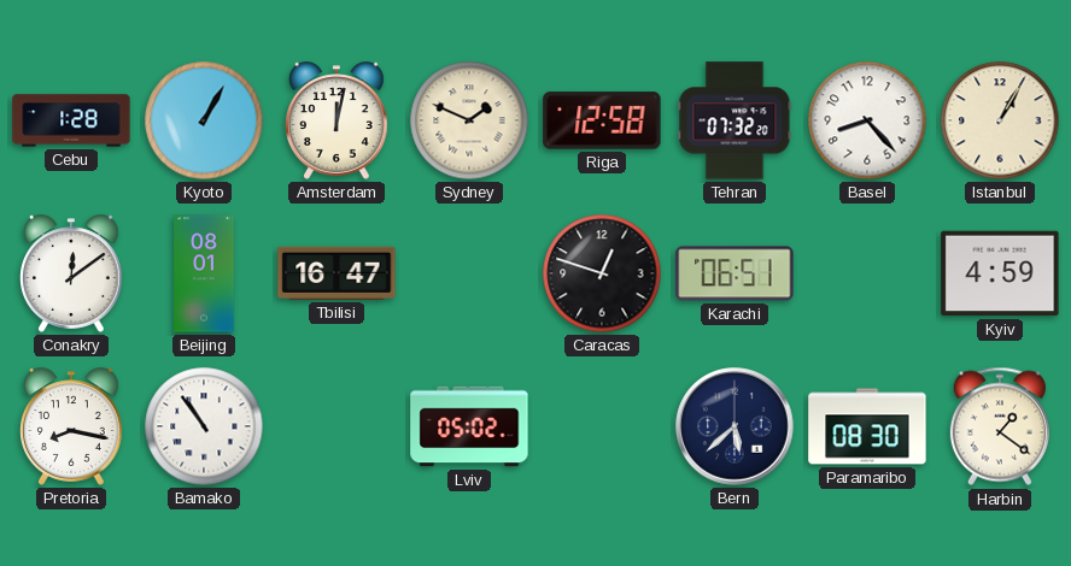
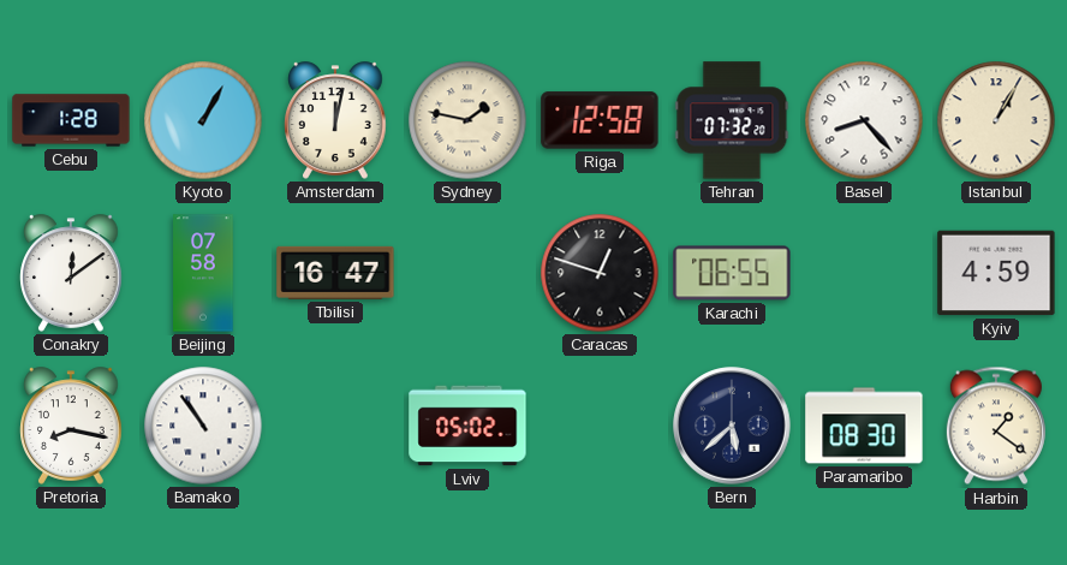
Sydney: 1:49 -> 1:47 (467, 120)
Beijing: 08:01 -> 07:58 (203, 273)
Karachi: 06:51 -> 06:55 (732, 273)
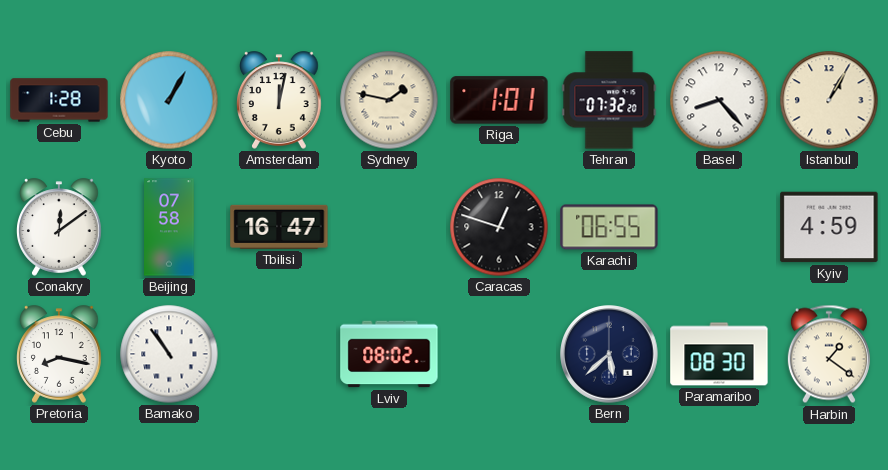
Riga: 12:58 -> 1:01 (499, 100)
Lviv: 05:02 -> 08:02 (389, 354)
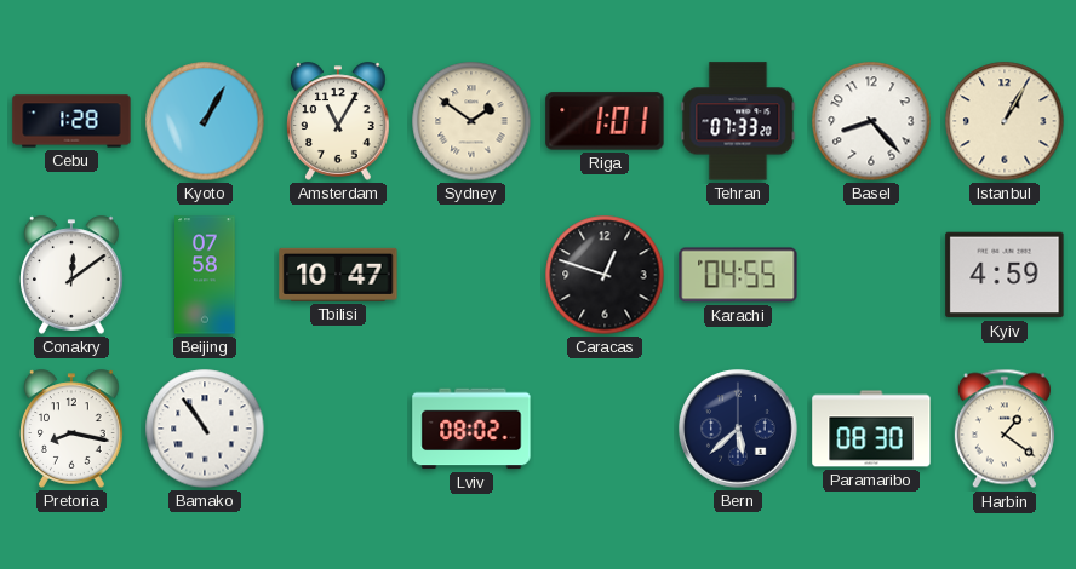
Amsterdam: 12:02 -> 11:05 (338, 121)
Sydney: 1:47 -> 1:51 (471, 121)
Tehran: 07:32 -> 07:33 (738, 121)
Tbilisi: 16:47 -> 10:47 (338, 275)
Karachi: 06:55 -> 04:55 (738, 275)
